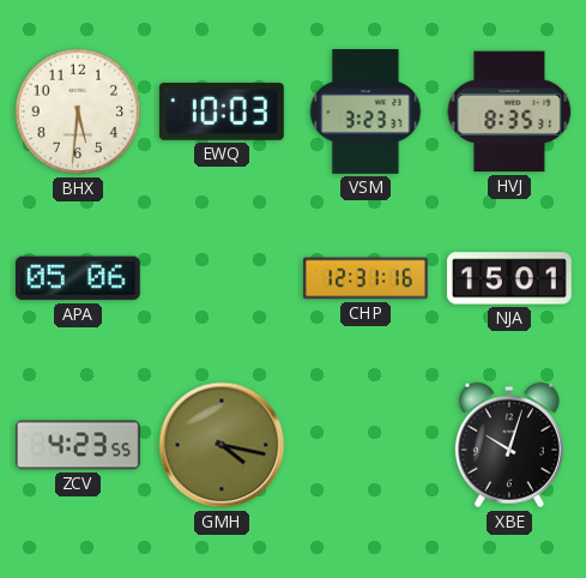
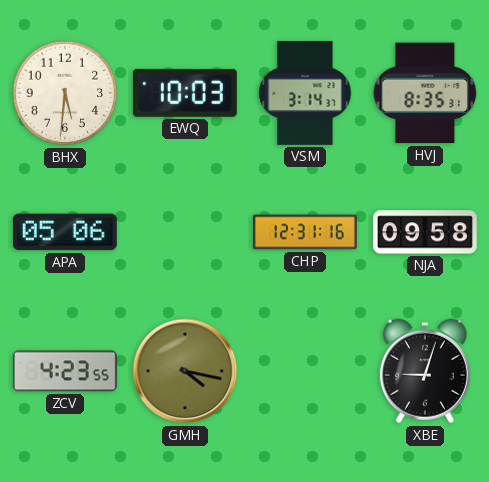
VSM: 3:23 -> 3:14 (305, 93)
NJA: 15:01 -> 09:58 (425, 232)
XBE: 10:03 -> 9:03 (425, 371)
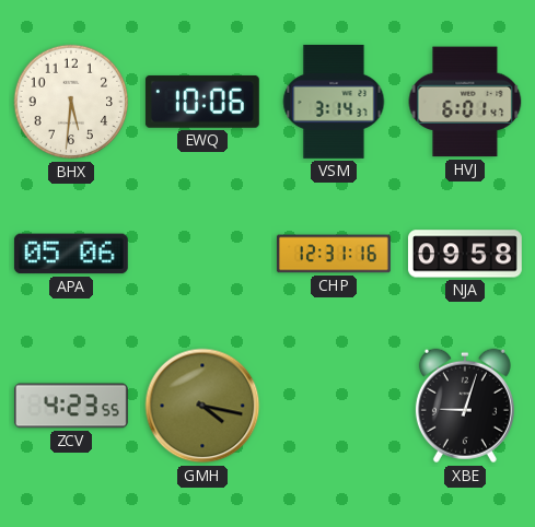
EWQ: 10:03 -> 10:06 (202, 102)
HVJ: 8:35 -> 6:01 (465, 102)
